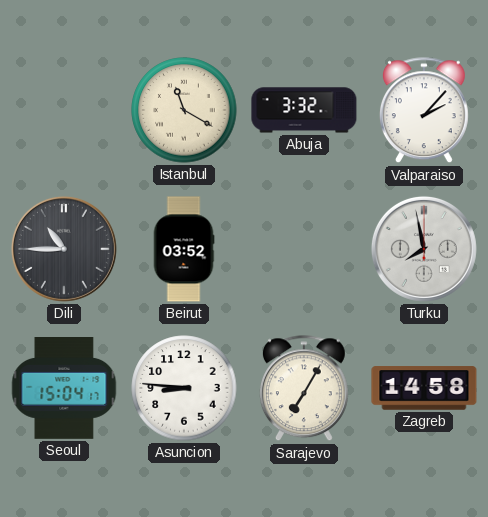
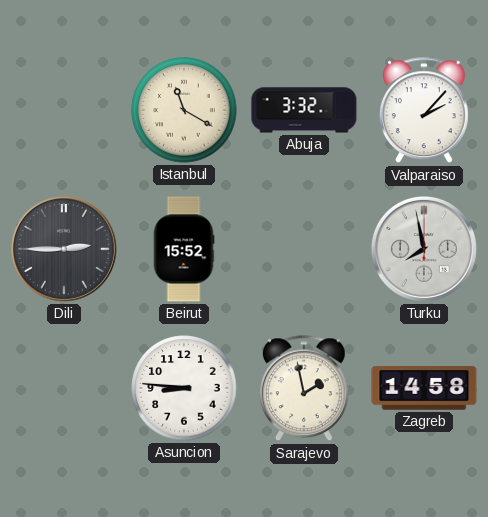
Dili: 10:45 -> 2:45 (64, 249)
Beirut: 03:52 -> 15:52 (184, 249)
Seoul: 15:04 -> none (64, 389)
Sarajevo: 7:05 -> 1:58 (304, 389)
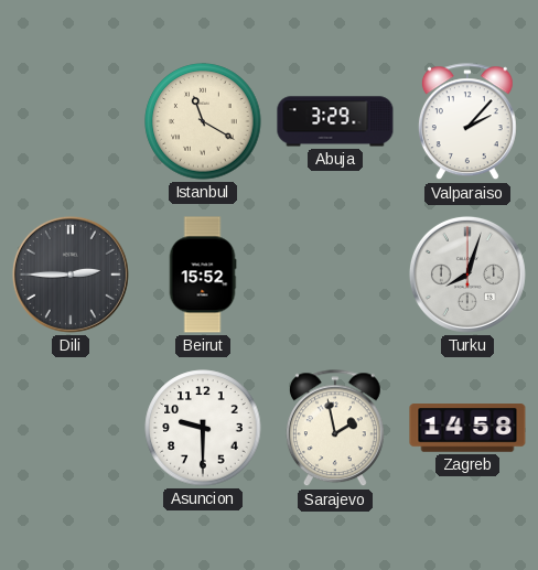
Abuja: 3:32 -> 3:29 (335, 121)
Turku: 7:58 -> 8:03 (467, 275)
Asuncion: 8:46 -> 9:30 (203, 428)
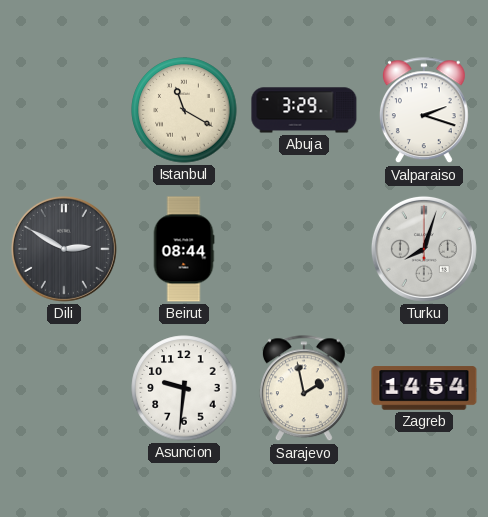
Valparaiso: 2:07 -> 2:18 (424, 111)
Dili: 2:45 -> 2:50 (64, 249)
Beirut: 15:52 -> 08:44 (184, 249)
Asuncion: 9:30 -> 9:31 (184, 388)
Zagreb: 14:58 -> 14:54 (424, 388)
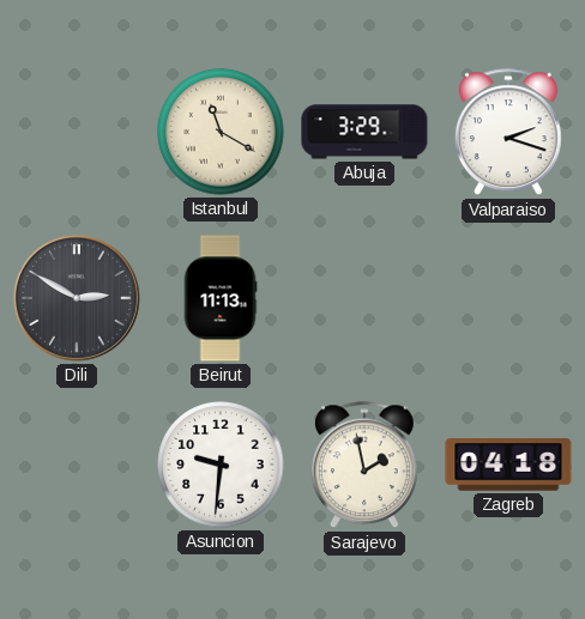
Beirut: 08:44 -> 11:13 (221, 298)
Turku: 8:03 -> none (424, 249)
Zagreb: 14:54 -> 04:18 (508, 465)
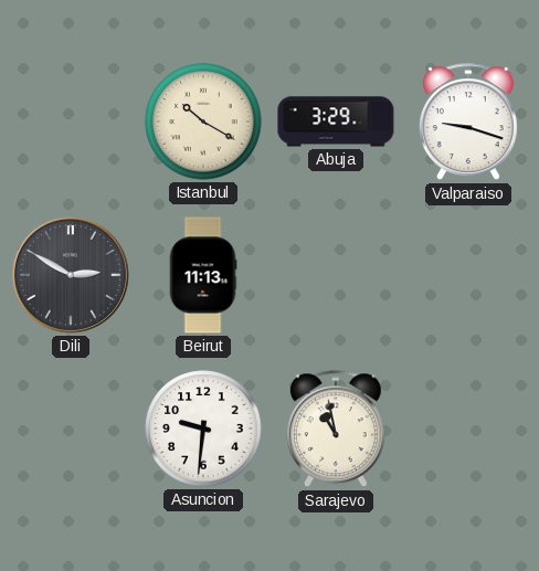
Istanbul: 11:20 -> 10:20 (203, 121)
Valparaiso: 2:18 -> 9:18 (468, 123)
Sarajevo: 1:58 -> 10:58 (336, 430)
Zagreb: 04:18 -> none (508, 465)
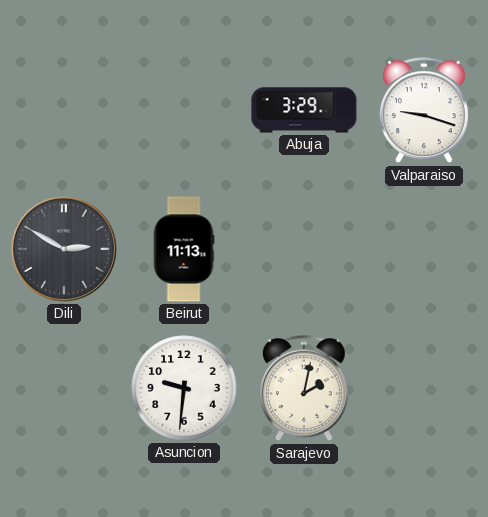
Istanbul: 10:20 -> none (203, 121)
Sarajevo: 10:58 -> 2:02 (304, 389)
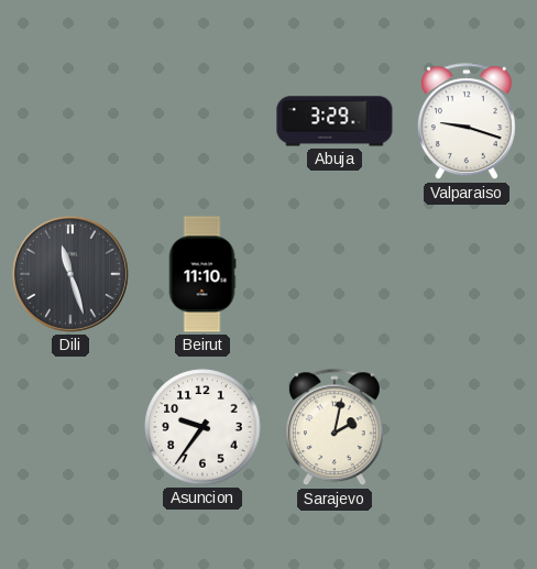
Dili: 2:50 -> 11:27 (70, 274)
Beirut: 11:13 -> 11:10 (202, 274)
Asuncion: 9:31 -> 9:36 (202, 427)
